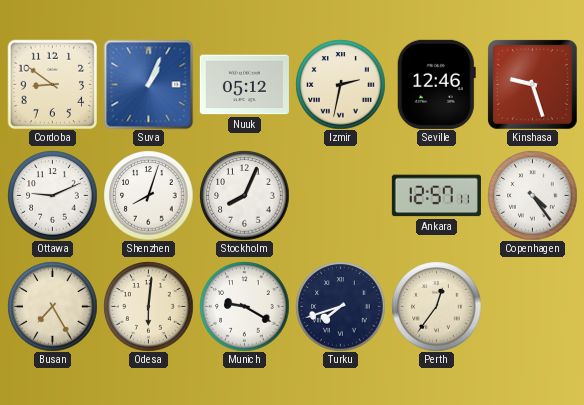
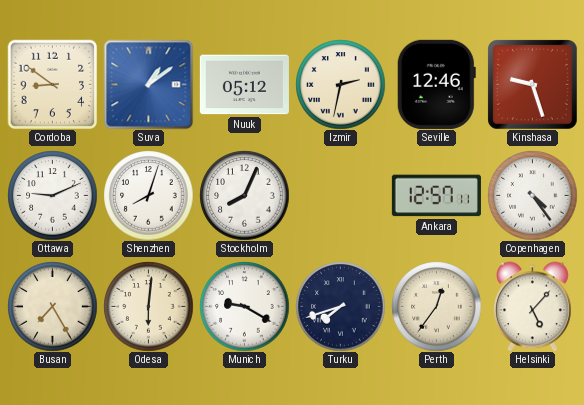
Suva: 1:04 -> 1:09 (148, 84)
Helsinki: none -> 5:07 (533, 306)
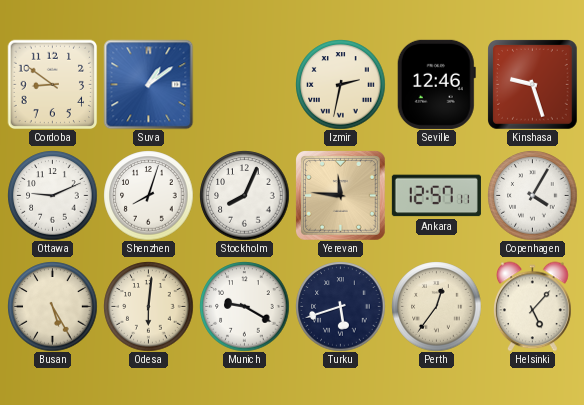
Nuuk: 05:12 -> none (244, 85)
Yerevan: none -> 11:46 (341, 196)
Copenhagen: 4:24 -> 4:05 (532, 195)
Busan: 7:25 -> 5:25 (52, 306)
Turku: 7:42 -> 5:42 (340, 306)
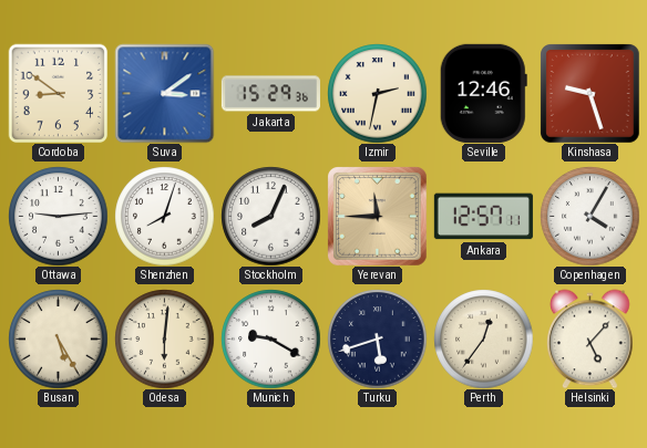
Suva: 1:09 -> 3:09 (164, 93)
Jakarta: none -> 15:29 (270, 94)
Ottawa: 9:11 -> 9:14 (58, 216)
Yerevan: 11:46 -> 11:45 (378, 217)
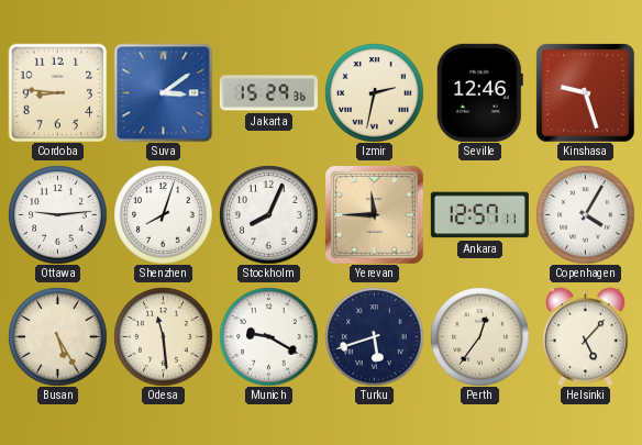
Cordoba: 8:51 -> 8:46 (57, 92)
Odesa: 6:01 -> 11:29 (163, 336)
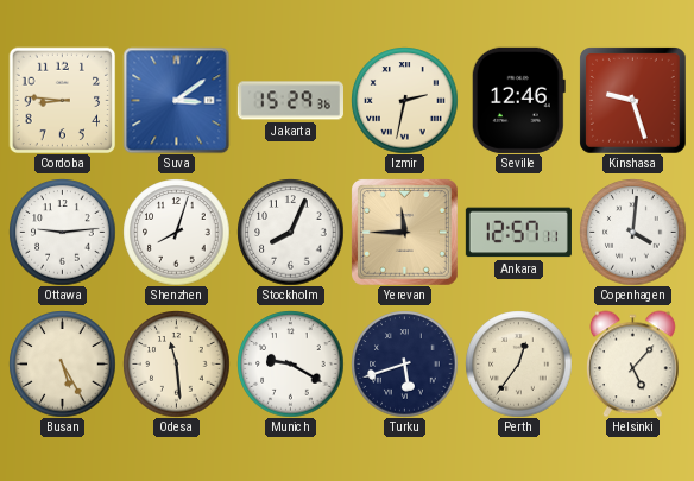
Copenhagen: 4:05 -> 4:01 (632, 232)
